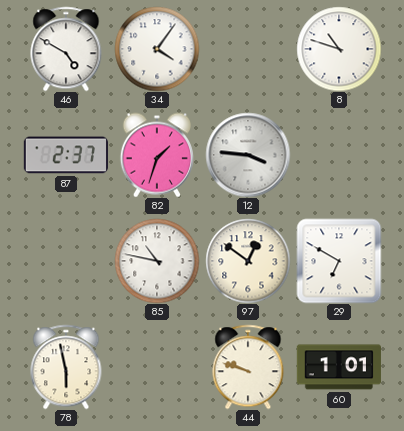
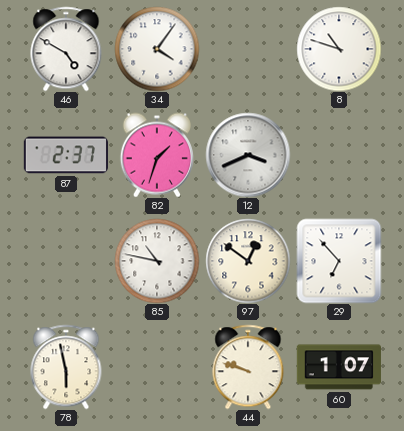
12: 3:46 -> 3:41 (248, 155)
29: 6:50 -> 6:53 (339, 261)
60: 1:01 -> 1:07 (339, 367)
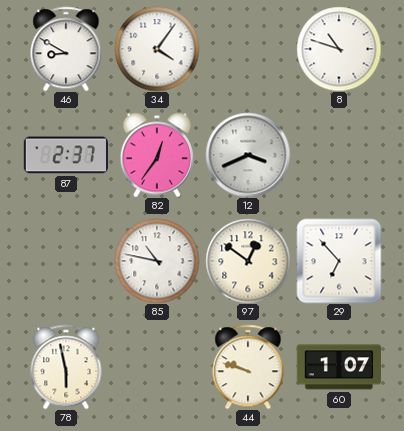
46: 4:50 -> 8:50 (66, 49)
82: 1:33 -> 12:36 (157, 155)
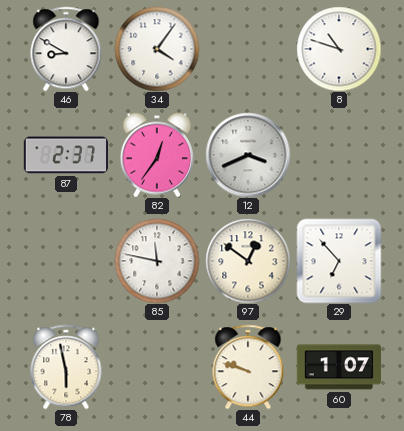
85: 10:47 -> 11:47 (157, 261)
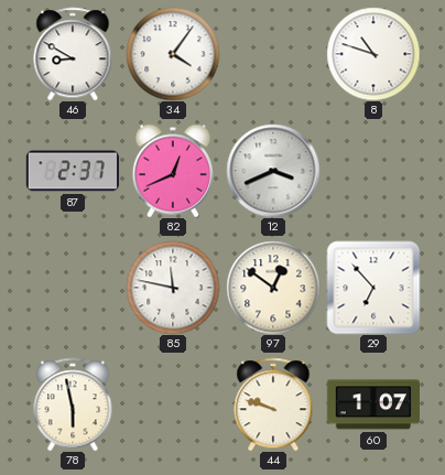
82: 12:36 -> 12:41 (173, 171)
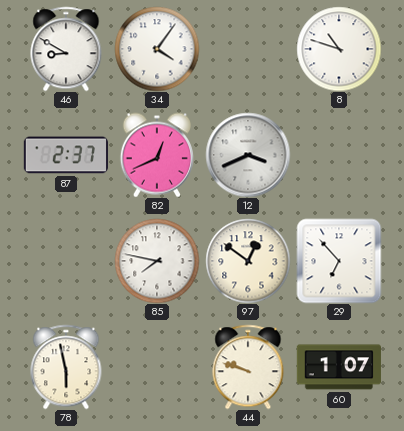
85: 11:47 -> 7:47 (157, 261)
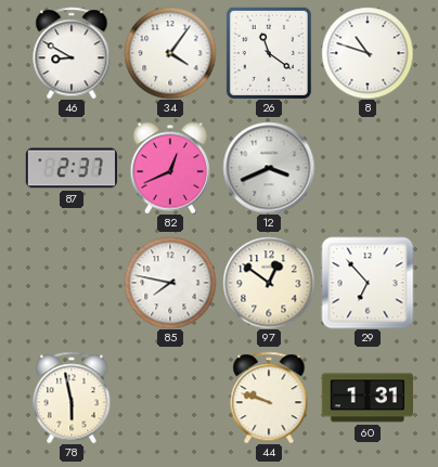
26: none -> 11:21 (269, 53)
60: 1:07 -> 1:31 (368, 398)
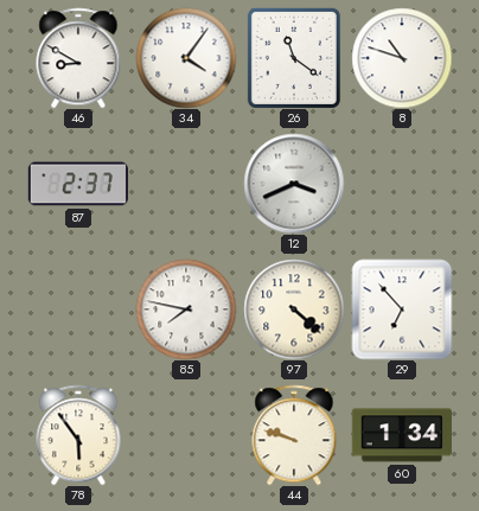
82: 12:41 -> none (170, 168)
97: 12:51 -> 4:22 (294, 309)
78: 5:58 -> 5:54 (78, 435)
60: 1:31 -> 1:34 (402, 435)
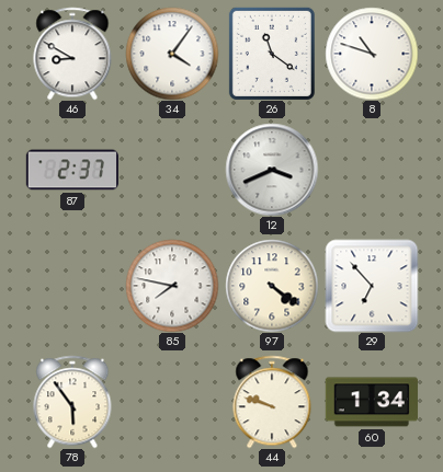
97: 4:22 -> 4:21 (272, 286)
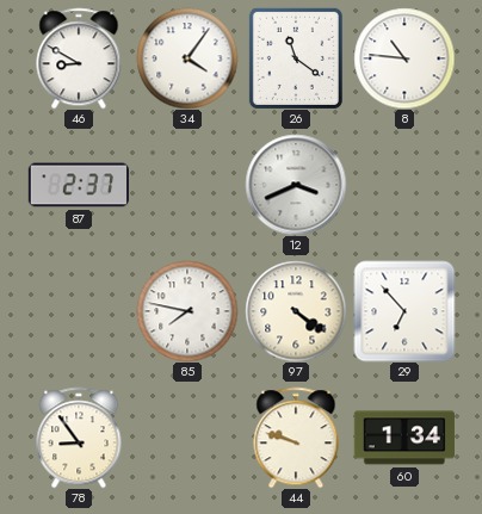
8: 10:48 -> 10:46 (404, 58)
78: 5:54 -> 8:54 (79, 438)
